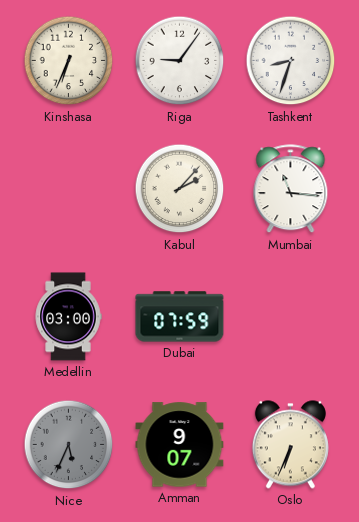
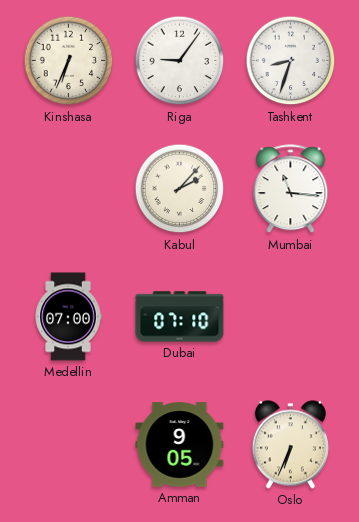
Medellin: 03:00 -> 07:00 (68, 317)
Dubai: 07:59 -> 07:10 (180, 317)
Nice: 5:34 -> none (69, 445)
Amman: 9:07 -> 9:05 (180, 445)
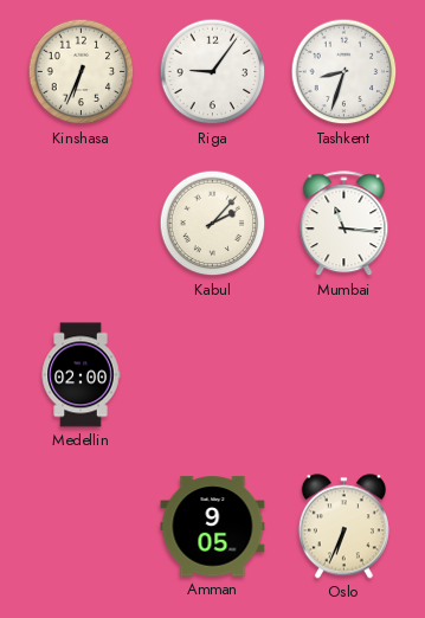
Medellin: 07:00 -> 02:00 (81, 375)
Dubai: 07:10 -> none (180, 317)
